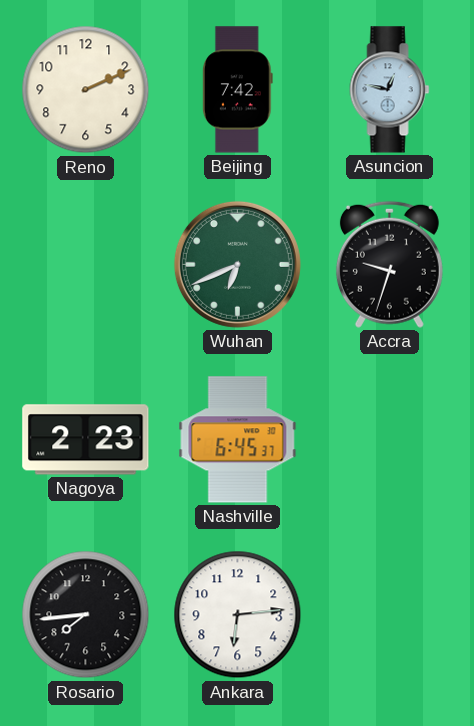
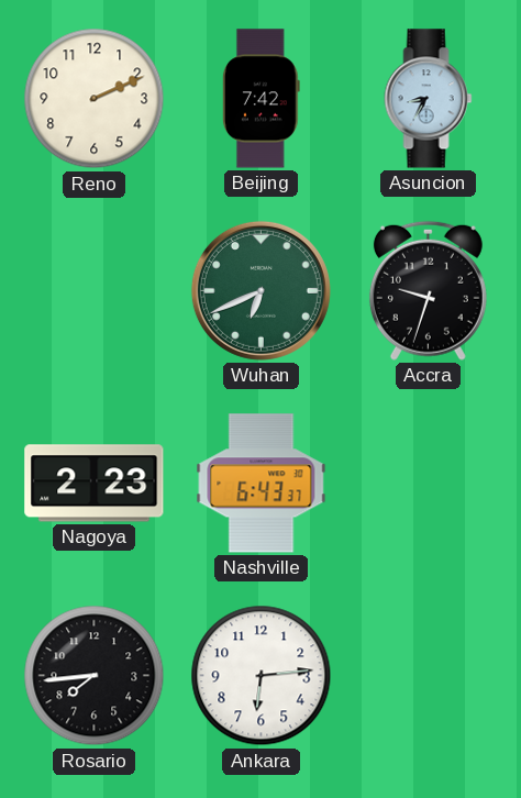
Asuncion: 12:47 -> 8:35 (429, 99)
Nashville: 6:45 -> 6:43 (262, 484)
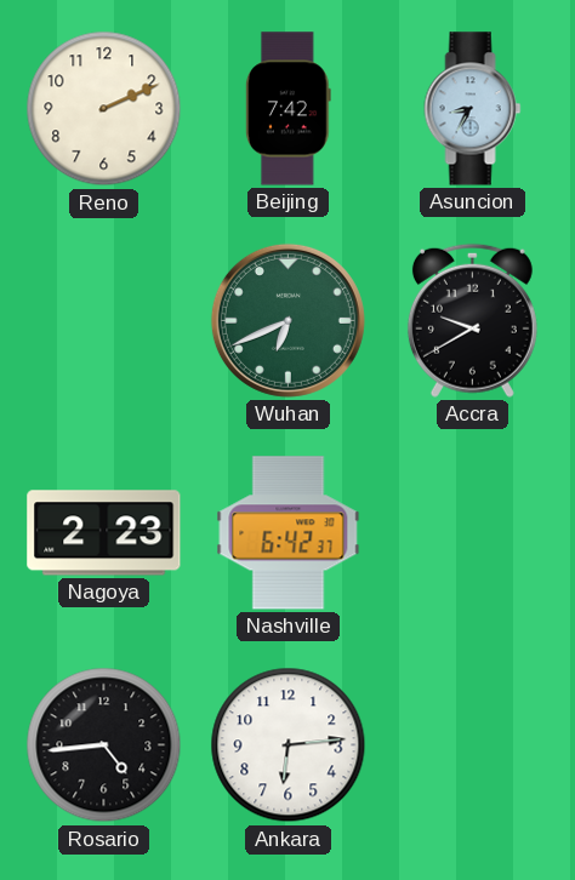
Accra: 9:33 -> 9:40 (472, 320)
Nashville: 6:43 -> 6:42 (289, 533)
Rosario: 7:44 -> 4:44 (104, 745)
